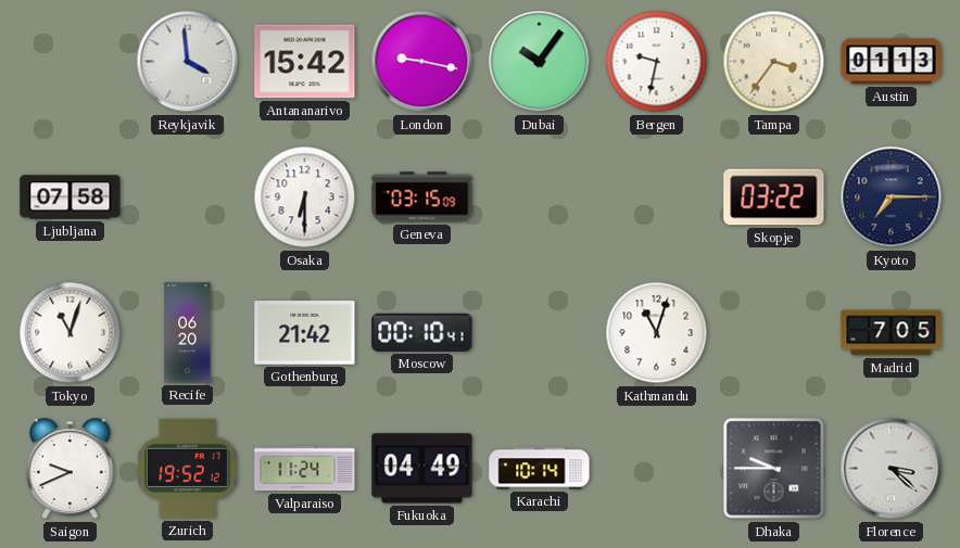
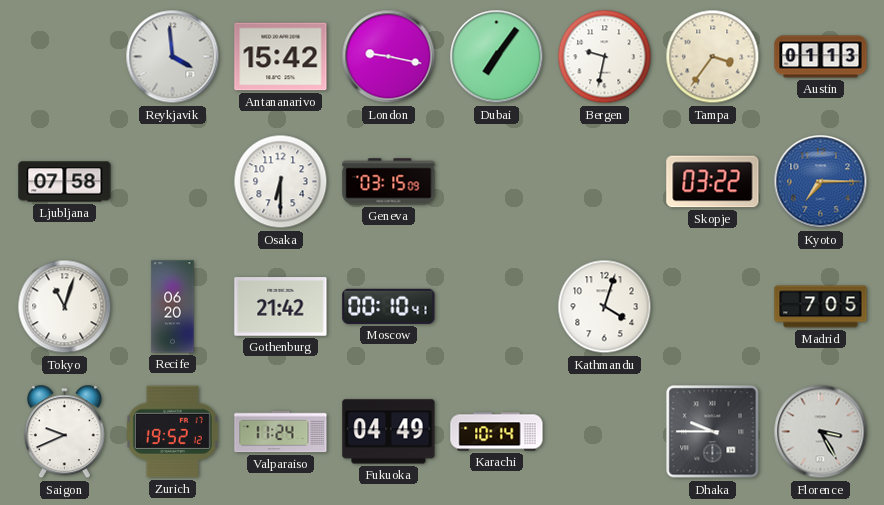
Dubai: 10:06 -> 7:06 (497, 57)
Kyoto dial: navy -> blue (821, 182)
Kathmandu: 11:03 -> 4:03 (605, 307)
Florence: 3:22 -> 3:25 (821, 432)
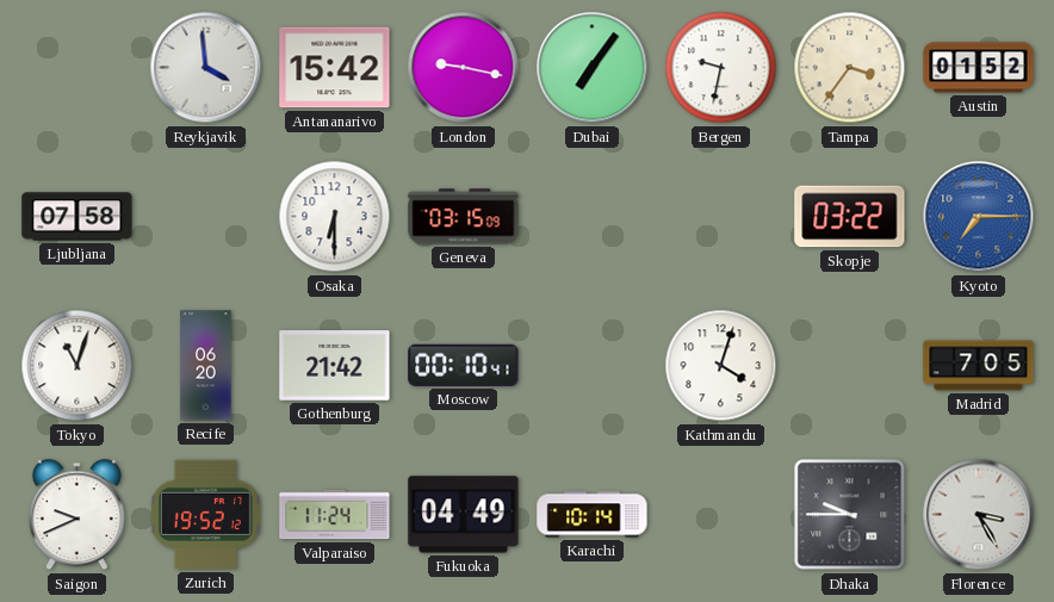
Austin: 01:13 -> 01:52 (979, 68)
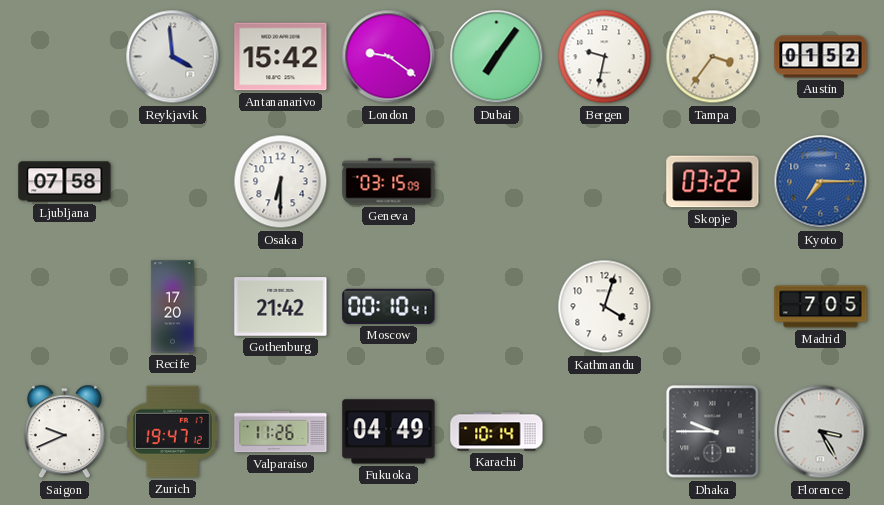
London: 9:17 -> 9:21 (389, 57)
Tokyo: 11:03 -> none (77, 366)
Recife: 06:20 -> 17:20 (173, 307)
Zurich: 19:52 -> 19:47 (172, 432)
Valparaiso: 11:24 -> 11:26 (281, 432)
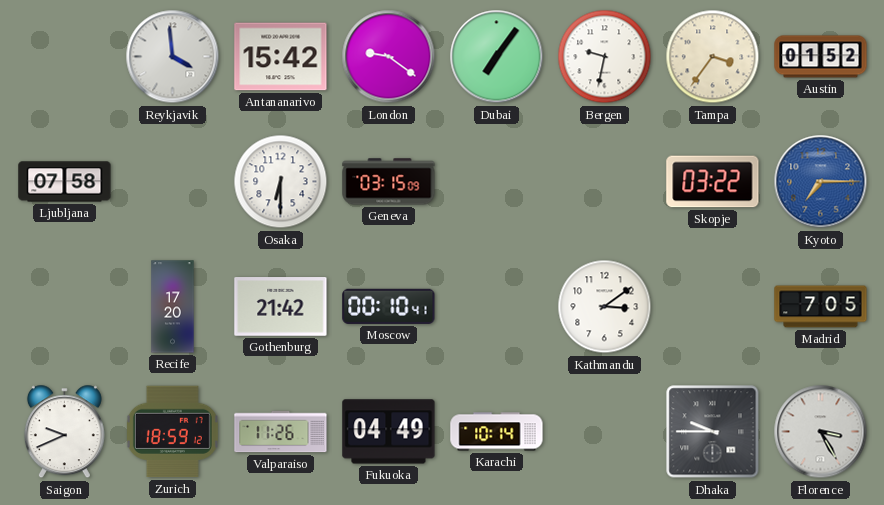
Kathmandu: 4:03 -> 3:09 (605, 307)
Zurich: 19:47 -> 18:59 (172, 432)
